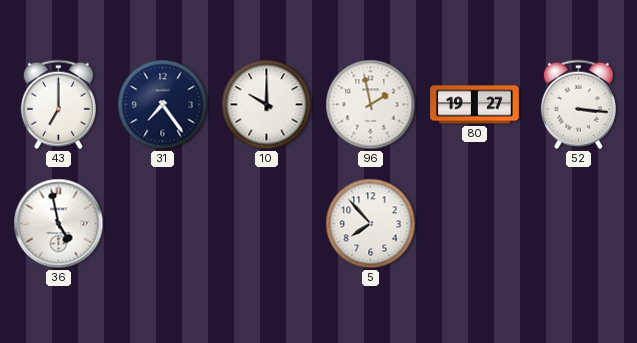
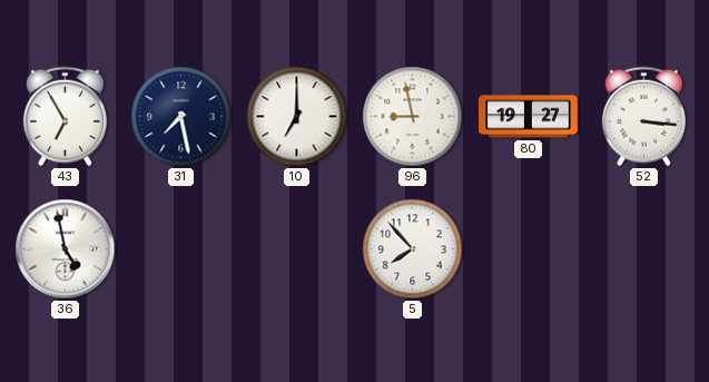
43: 7:00 -> 6:55 (65, 117)
31: 7:24 -> 7:28 (181, 117)
10: 10:00 -> 7:00 (297, 117)
96: 1:58 -> 8:58 (413, 117)
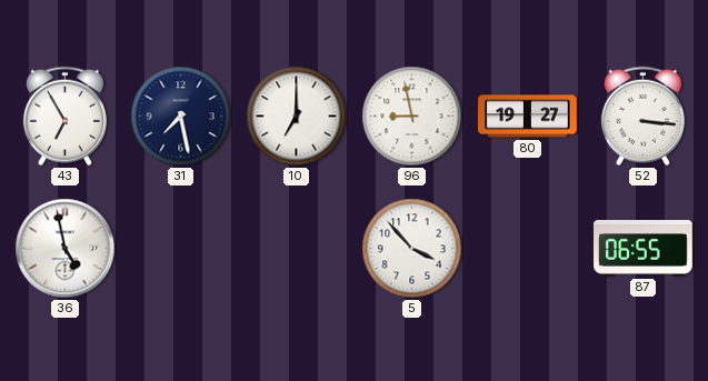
5: 7:53 -> 3:53 (412, 249)
87: none -> 06:55 (644, 249)
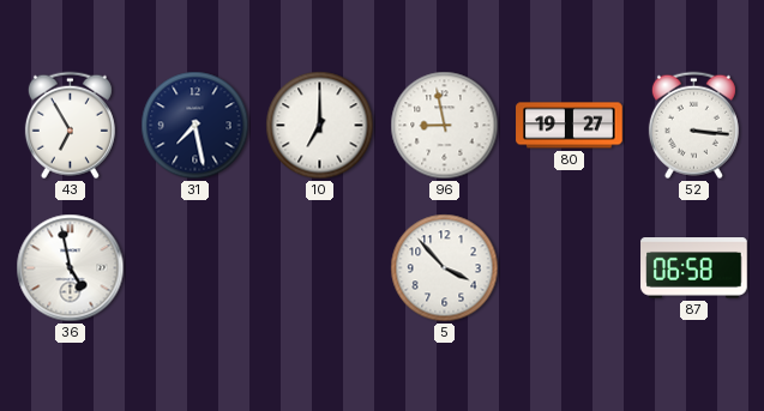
87: 06:55 -> 06:58 (694, 268)
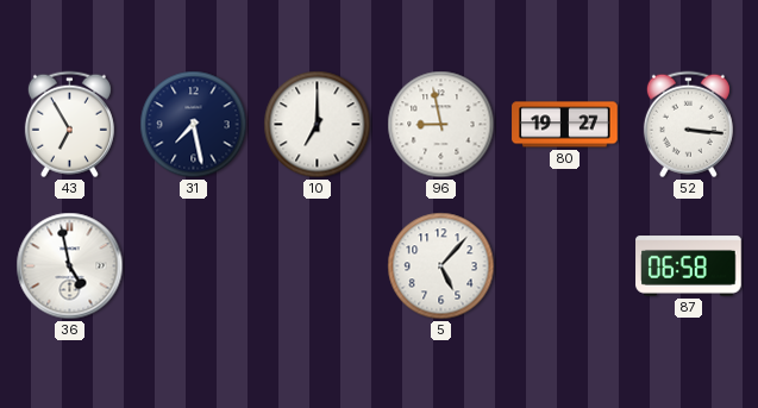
5: 3:53 -> 5:07 (441, 266)
